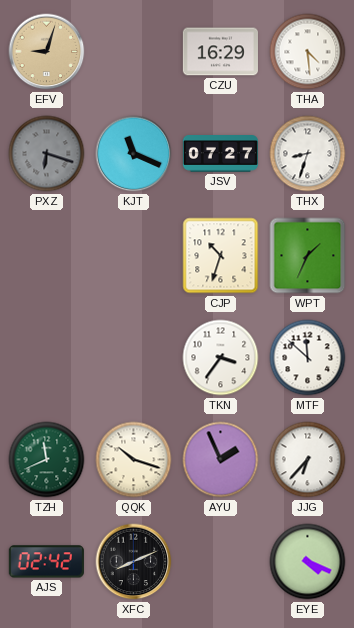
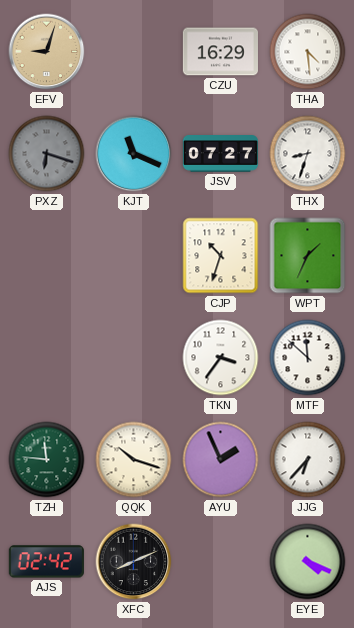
TZH: 11:41 -> 11:46 (47, 460)
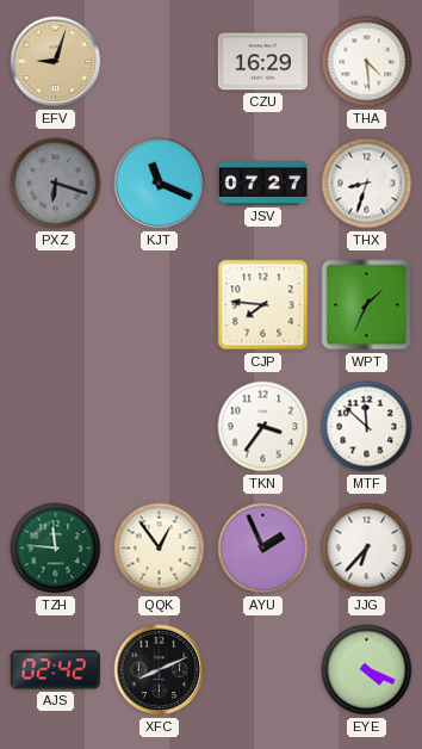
CJP: 10:33 -> 7:46 (263, 305)
QQK: 10:18 -> 12:54 (160, 549)
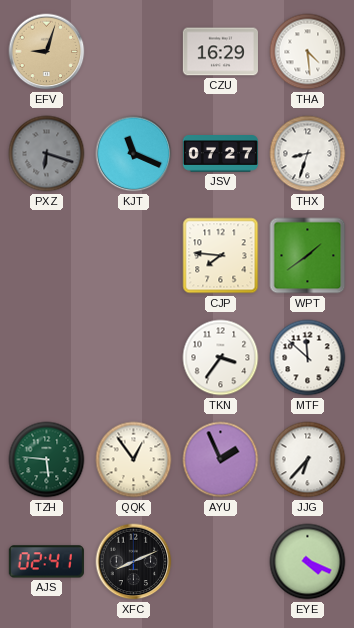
WPT: 1:34 -> 1:39 (308, 256)
TZH: 11:46 -> 5:46 (47, 460)
AJS: 02:42 -> 02:41 (46, 562)
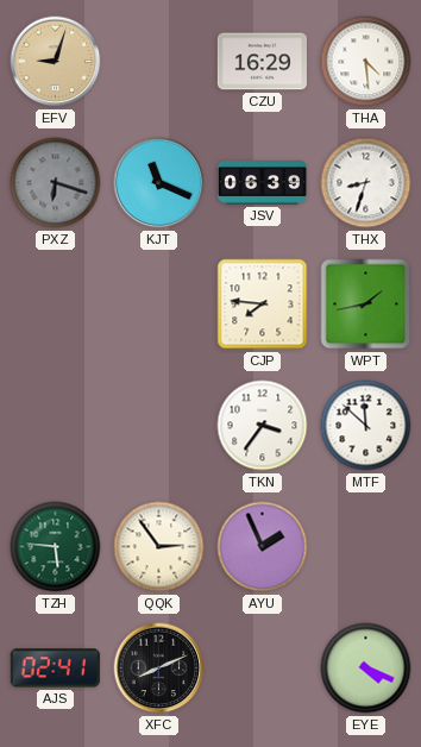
JSV: 07:27 -> 06:39 (262, 183)
WPT: 1:39 -> 1:43 (366, 305)
QQK: 12:54 -> 2:54 (159, 547)
JJG: 6:37 -> none (308, 460)
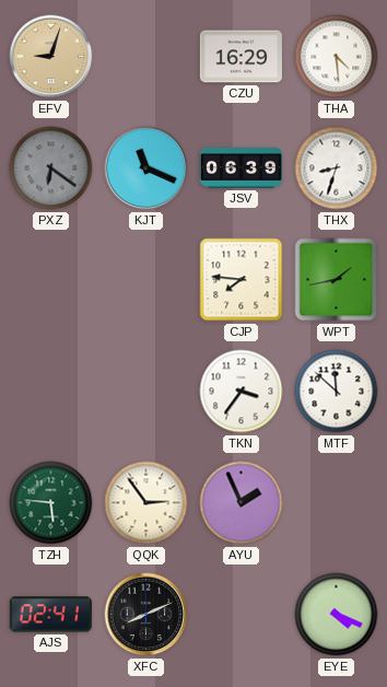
PXZ: 6:18 -> 6:21 (51, 168)
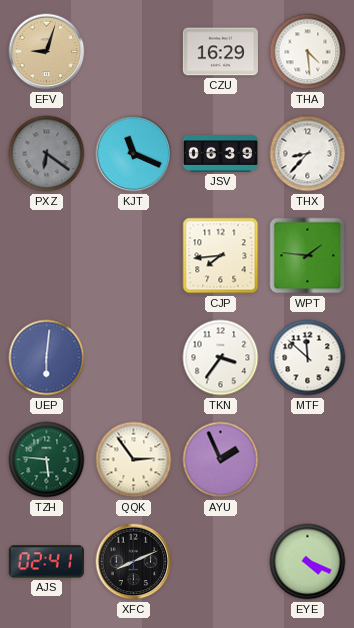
THX: 8:33 -> 8:37 (308, 154)
CJP: 7:46 -> 7:44 (221, 256)
WPT: 1:43 -> 1:46 (308, 256)
UEP: none -> 6:01 (47, 358)
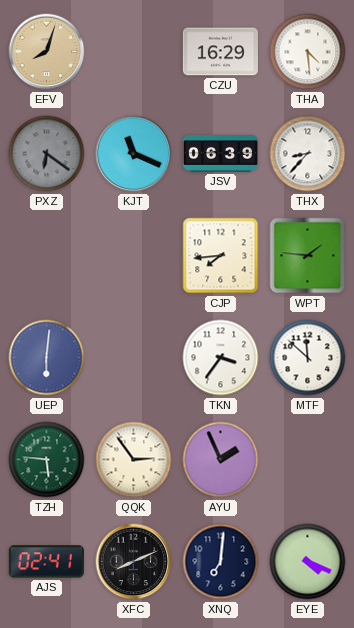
EFV: 9:03 -> 8:03 (47, 52)
XNQ: none -> 7:01 (221, 562)
